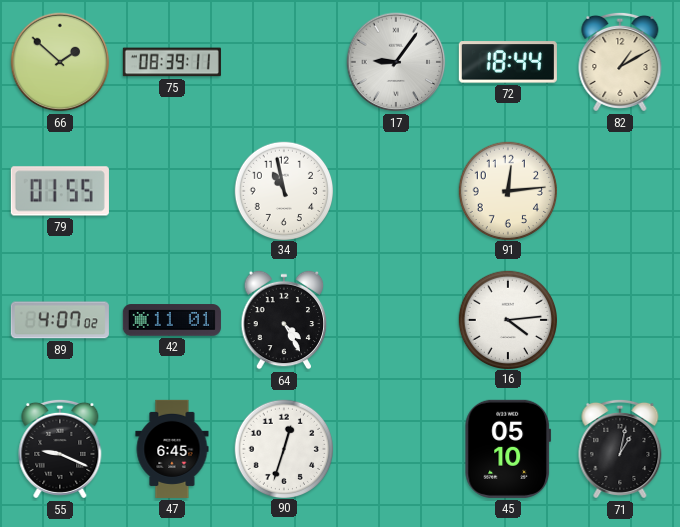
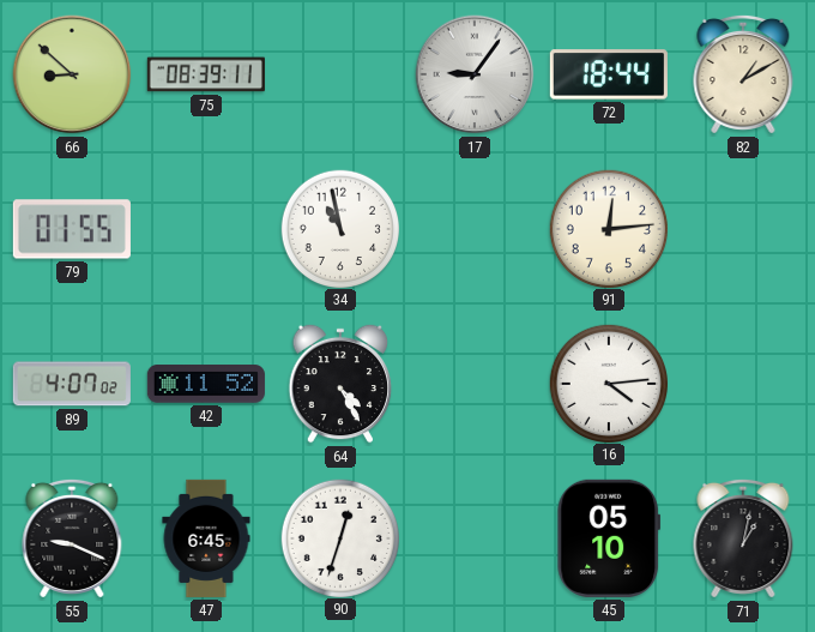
66: 1:52 -> 8:52 (72, 74)
42: 11:01 -> 11:52 (206, 384)
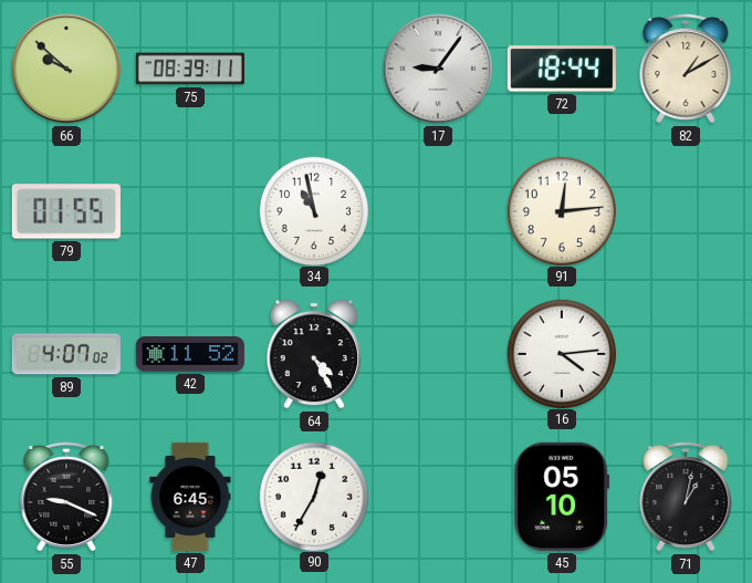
66: 8:52 -> 9:52 (66, 69)
90: 12:33 -> 12:35 (313, 496)
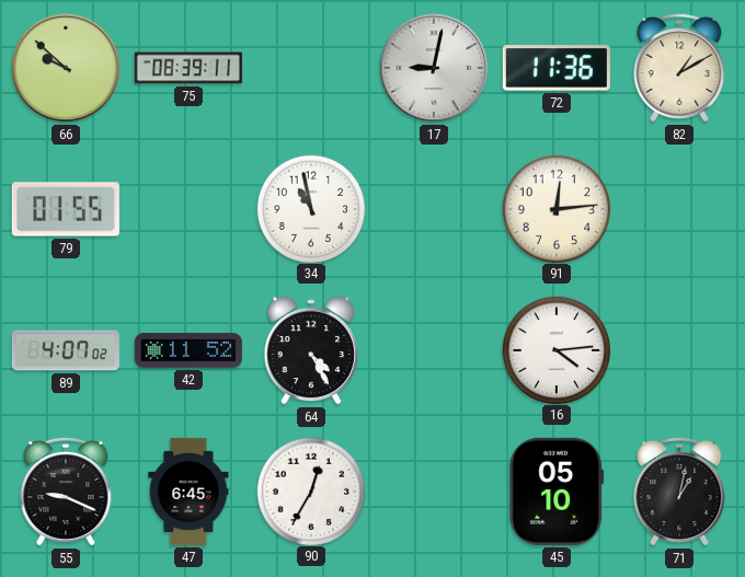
17: 9:06 -> 9:02 (434, 68)
72: 18:44 -> 11:36 (557, 68)
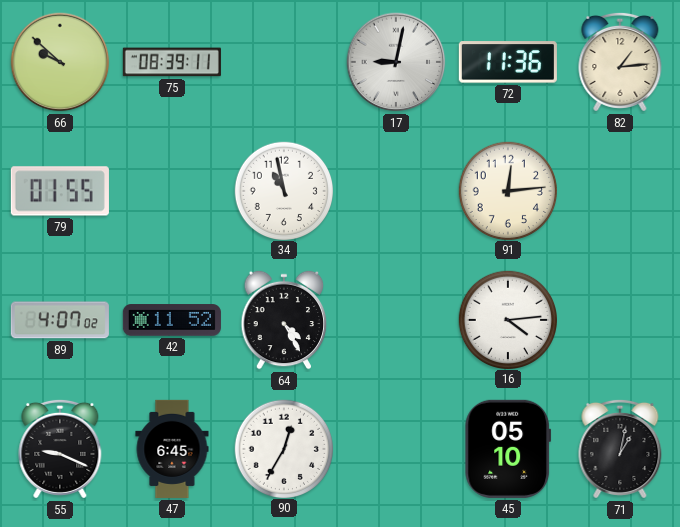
82: 1:10 -> 1:14 (620, 62)
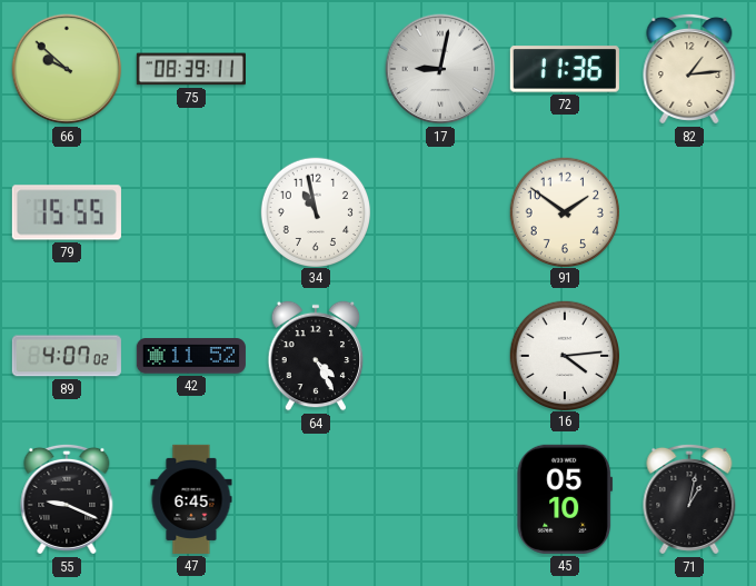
79: 01:55 -> 15:55 (67, 212)
91: 12:14 -> 1:51 (564, 211)
90: 12:35 -> none (283, 448)
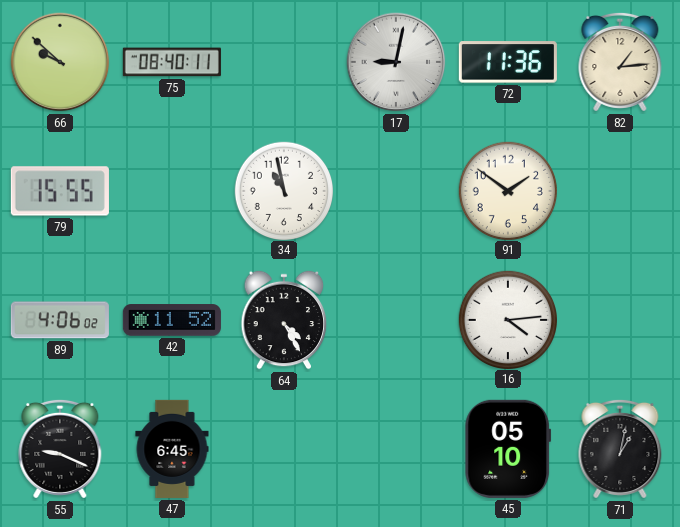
75: 08:39 -> 08:40 (172, 62)
89: 4:07 -> 4:06 (60, 320)
